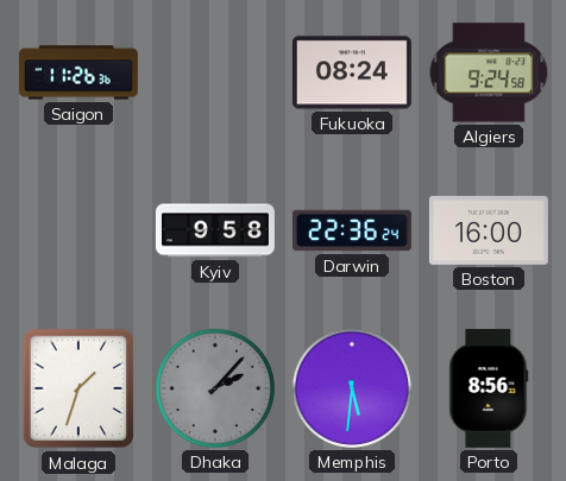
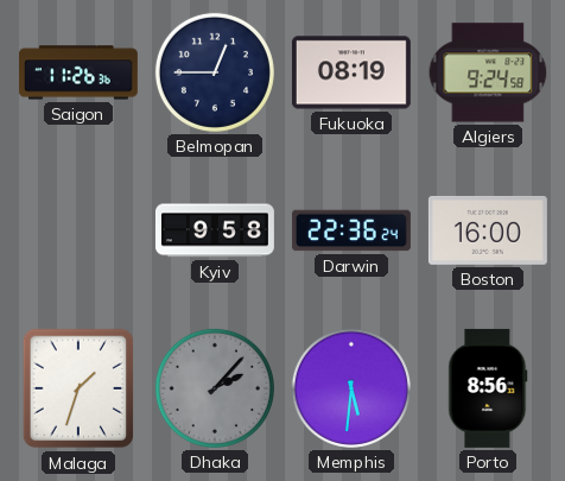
Belmopan: none -> 12:45 (215, 72)
Fukuoka: 08:24 -> 08:19 (351, 72)
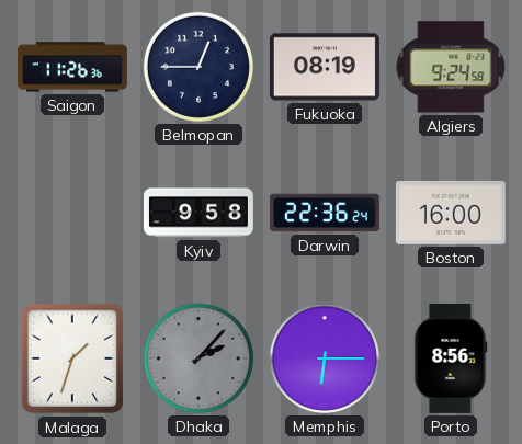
Memphis: 5:31 -> 6:15 (325, 358)
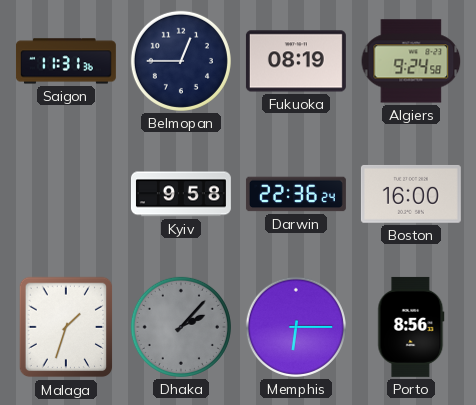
Saigon: 11:26 -> 11:31 (66, 61)
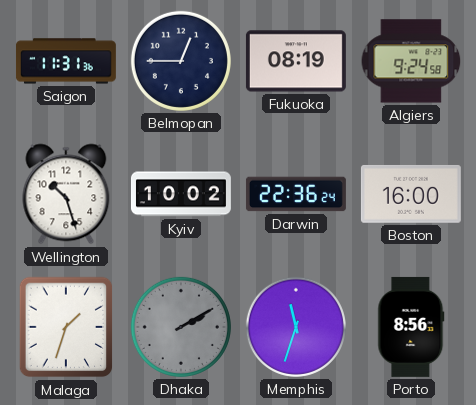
Wellington: none -> 10:27 (66, 194)
Kyiv: 9:58 -> 10:02 (181, 194)
Dhaka: 2:07 -> 2:10 (181, 327)
Memphis: 6:15 -> 11:33 (296, 327)
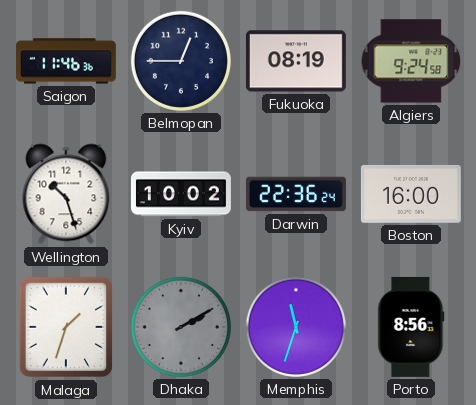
Saigon: 11:31 -> 11:46 (66, 61)
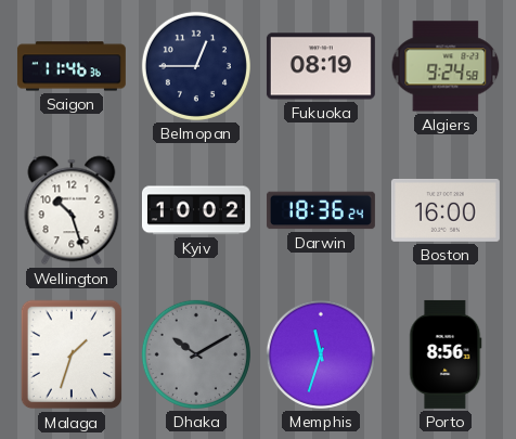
Darwin: 22:36 -> 18:36 (321, 210)
Dhaka: 2:10 -> 10:10 (196, 354)
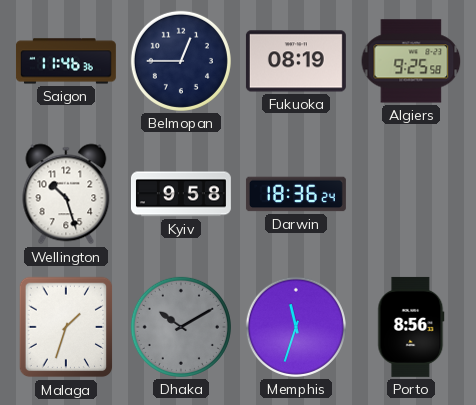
Algiers: 9:24 -> 9:25 (411, 61)
Kyiv: 10:02 -> 9:58 (181, 194)
Boston: 16:00 -> none (446, 210)
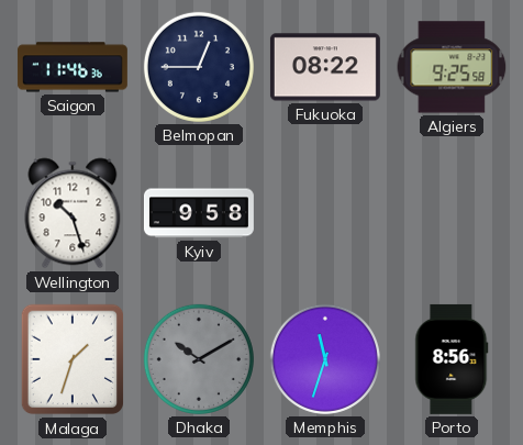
Fukuoka: 08:19 -> 08:22 (325, 67)
Darwin: 18:36 -> none (296, 194)
